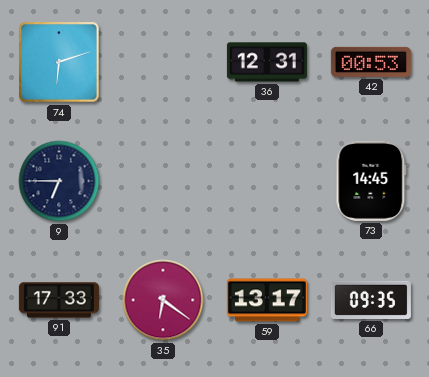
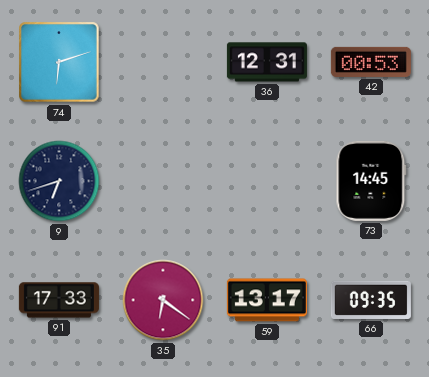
9: 6:45 -> 6:42 (59, 181)
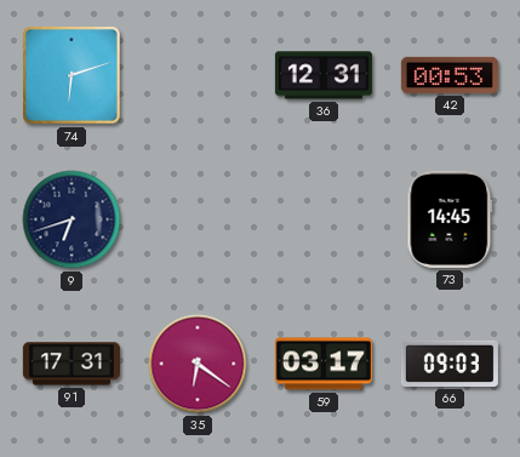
91: 17:33 -> 17:31 (72, 364)
59: 13:17 -> 03:17 (324, 364)
66: 09:35 -> 09:03 (450, 364)
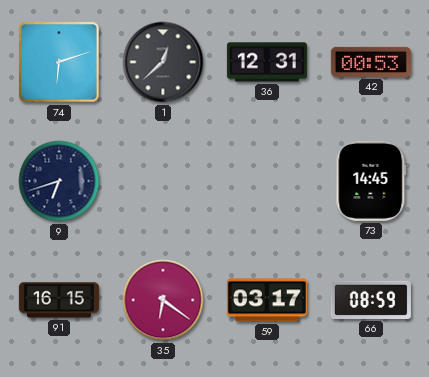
1: none -> 12:38 (163, 62)
91: 17:31 -> 16:15 (59, 300)
66: 09:03 -> 08:59 (371, 300)
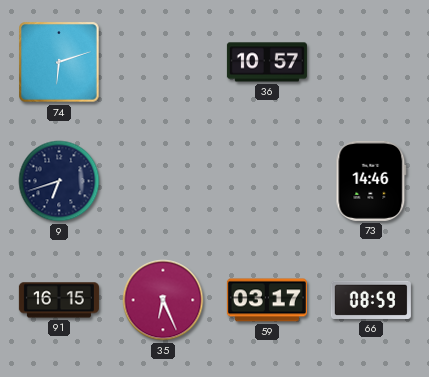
1: 12:38 -> none (163, 62)
36: 12:31 -> 10:57 (267, 62)
42: 00:53 -> none (371, 62)
73: 14:45 -> 14:46 (371, 181)
35: 6:21 -> 6:26 (163, 300)
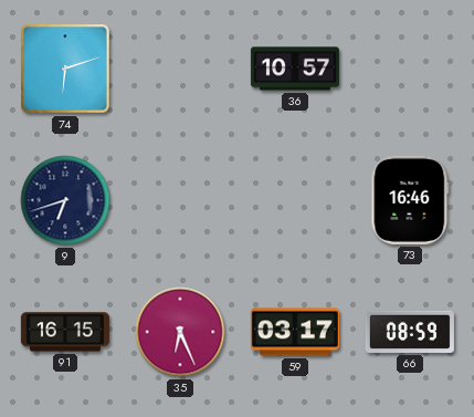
73: 14:46 -> 16:46 (410, 200)
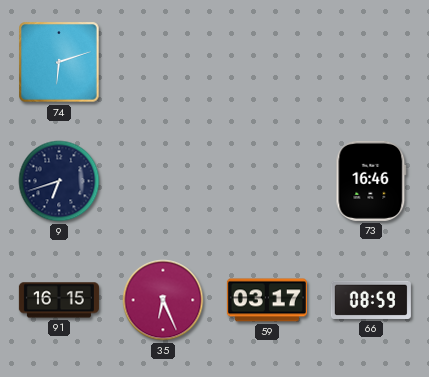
36: 10:57 -> none (295, 69)
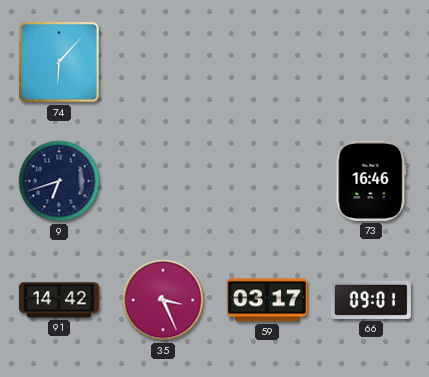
74: 6:12 -> 6:07 (59, 62)
91: 16:15 -> 14:42 (59, 300)
35: 6:26 -> 3:26 (163, 300)
66: 08:59 -> 09:01 (371, 300)
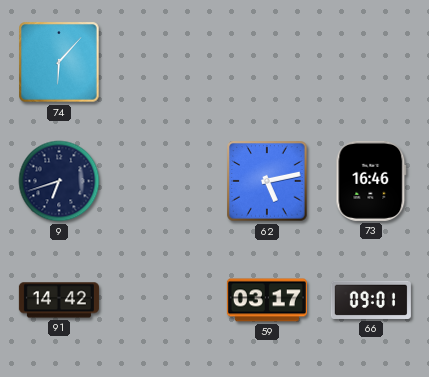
62: none -> 5:13 (267, 181)
35: 3:26 -> none (163, 300)
